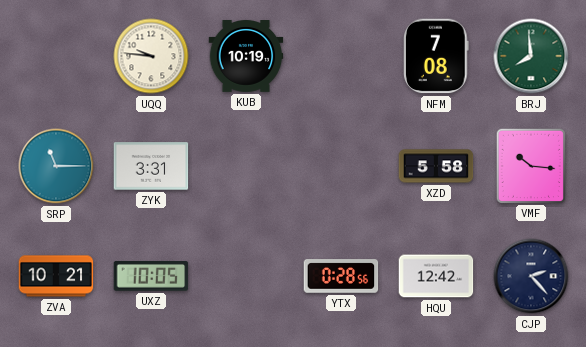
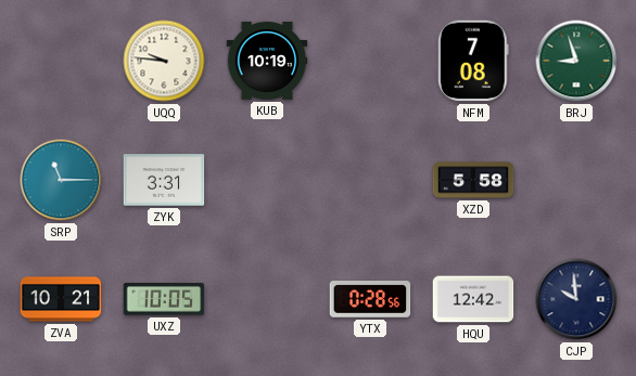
BRJ: 7:59 -> 8:57 (576, 61)
VMF: 10:16 -> none (530, 165)
CJP: 2:23 -> 9:59 (576, 299)
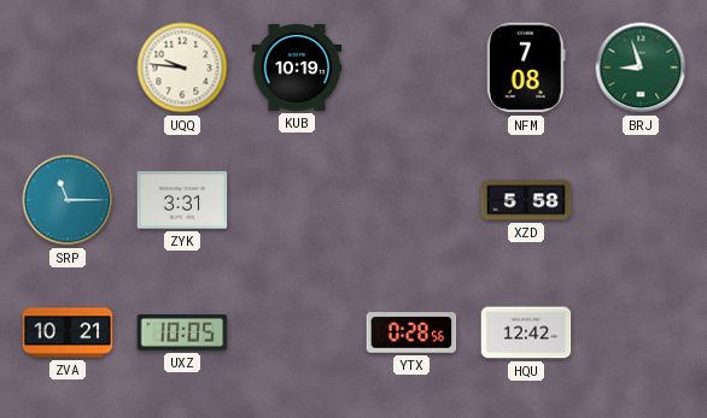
CJP: 9:59 -> none (576, 299)
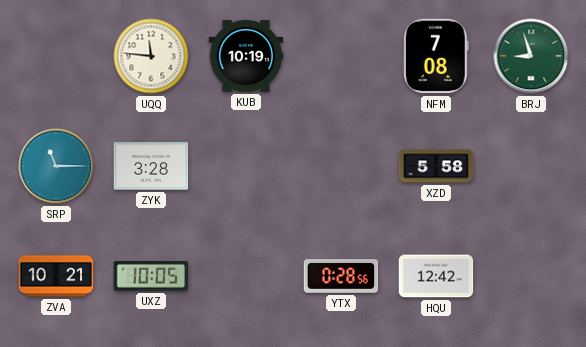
UQQ: 9:46 -> 11:46 (151, 56)
ZYK: 3:31 -> 3:28 (151, 166)
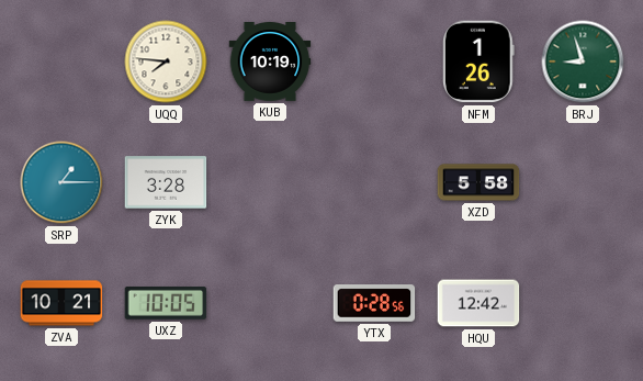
UQQ: 11:46 -> 7:46 (166, 61)
NFM: 7:08 -> 1:26 (480, 61)
SRP: 11:15 -> 1:15 (61, 182)
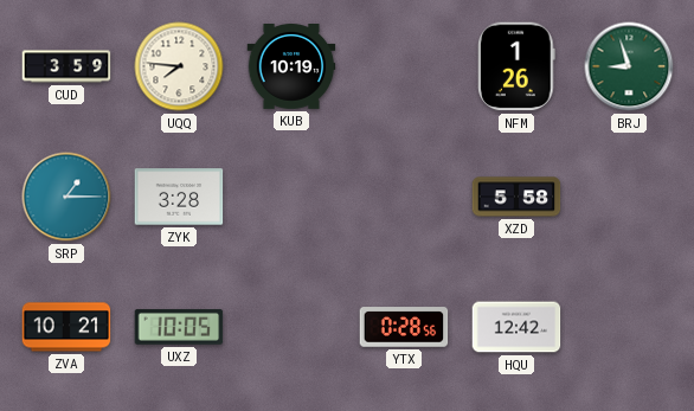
CUD: none -> 3:59 (66, 66)
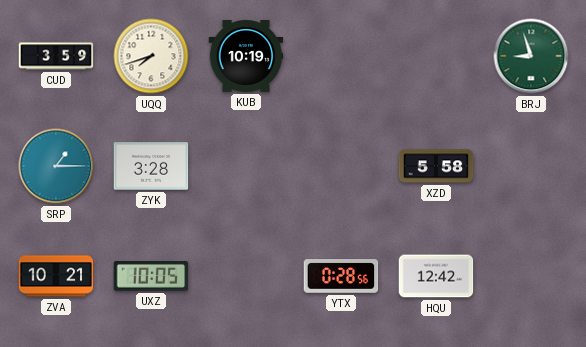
UQQ: 7:46 -> 7:42 (151, 56)
NFM: 1:26 -> none (518, 66)
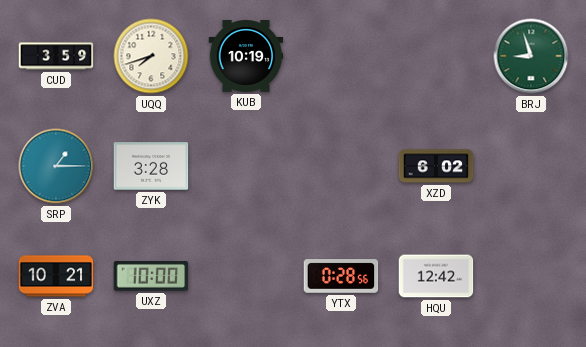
XZD: 5:58 -> 6:02 (436, 166)
UXZ: 10:05 -> 10:00 (151, 277)
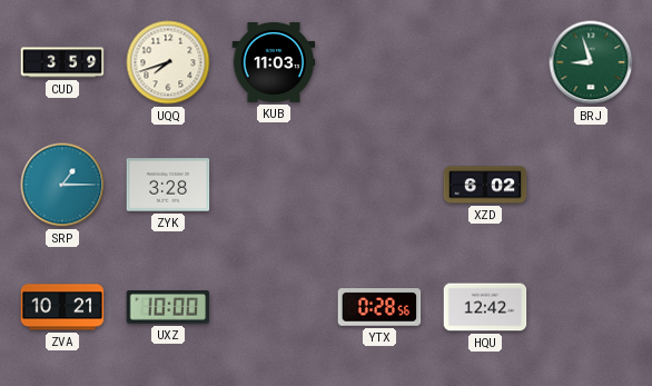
KUB: 10:19 -> 11:03 (274, 63)
